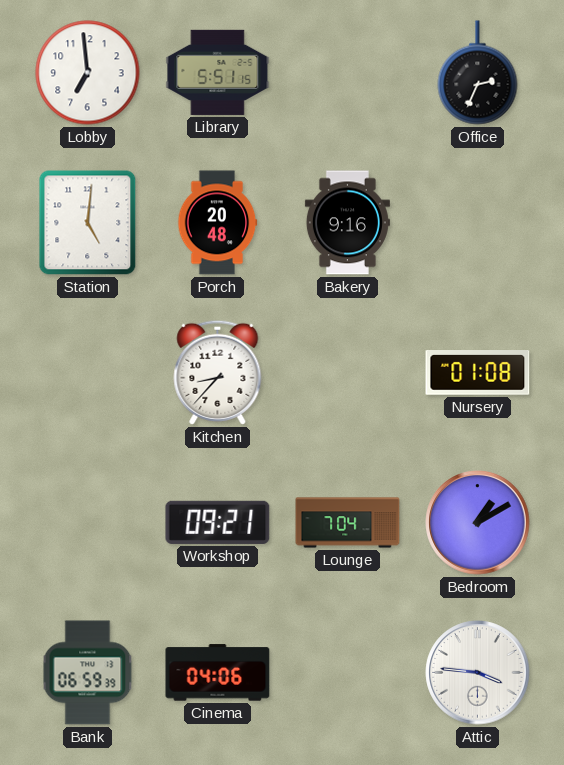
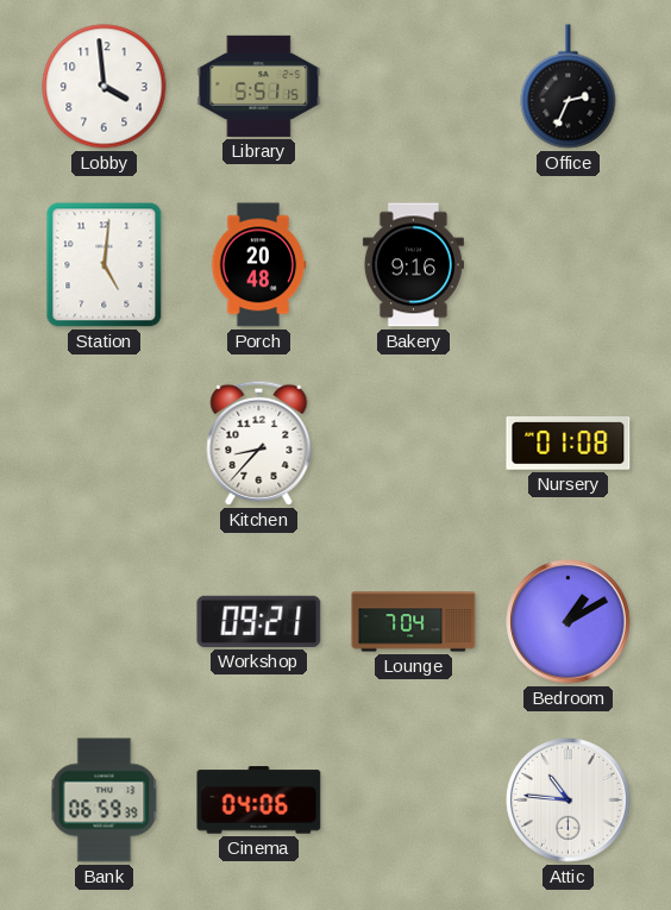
Lobby: 6:59 -> 3:59 (105, 87)
Attic: 3:46 -> 10:46 (569, 801)
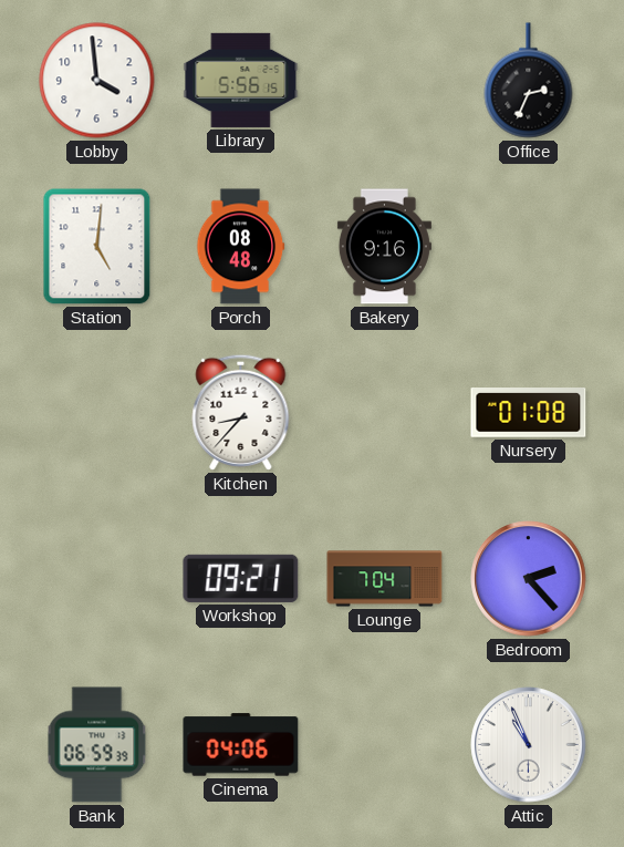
Library: 5:51 -> 5:56 (241, 80)
Porch: 20:48 -> 08:48 (241, 247)
Bedroom: 1:10 -> 2:23 (529, 579)
Attic: 10:46 -> 10:56 (529, 745)
